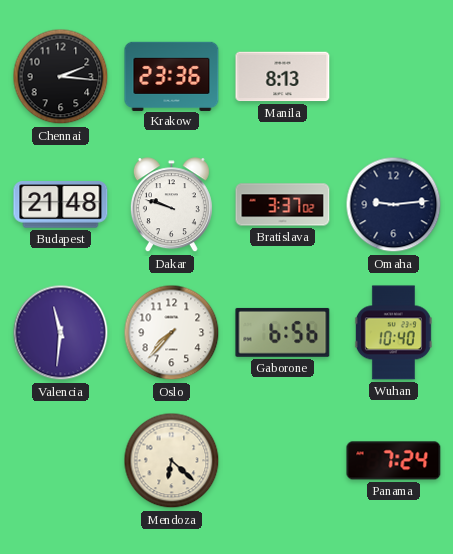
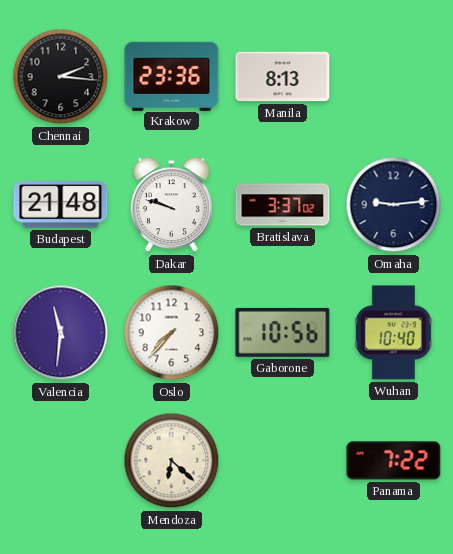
Gaborone: 6:56 -> 10:56 (283, 332)
Panama: 7:24 -> 7:22 (394, 461)
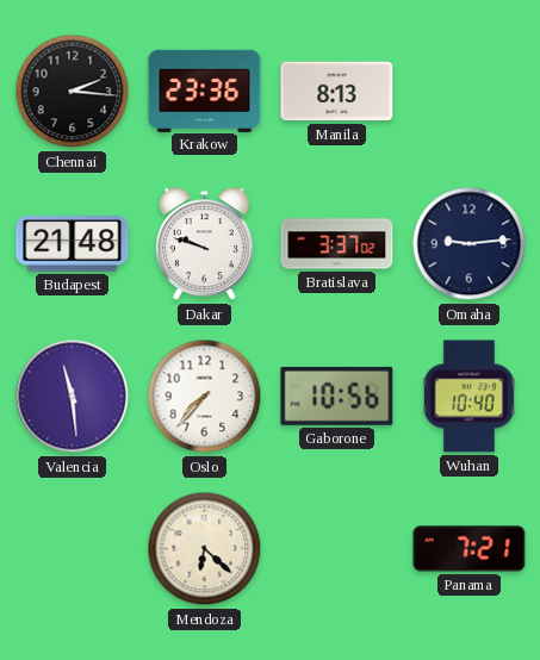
Valencia: 11:31 -> 11:29 (73, 397)
Panama: 7:22 -> 7:21 (470, 549)
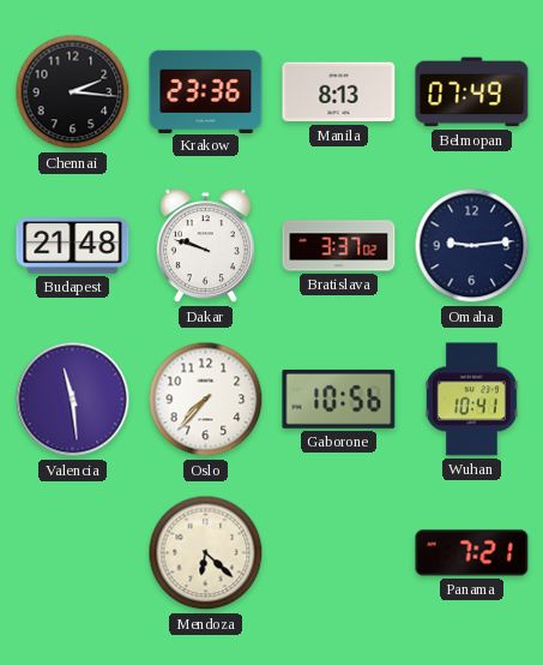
Belmopan: none -> 07:49 (472, 92)
Wuhan: 10:40 -> 10:41 (471, 400)
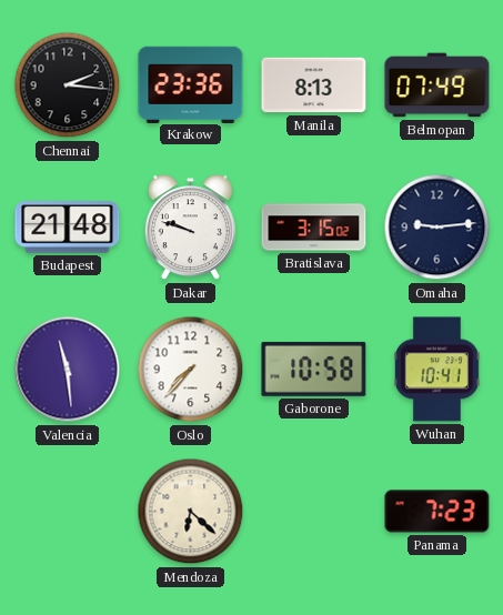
Bratislava: 3:37 -> 3:15 (314, 228)
Gaborone: 10:56 -> 10:58 (314, 369)
Panama: 7:21 -> 7:23 (437, 512)
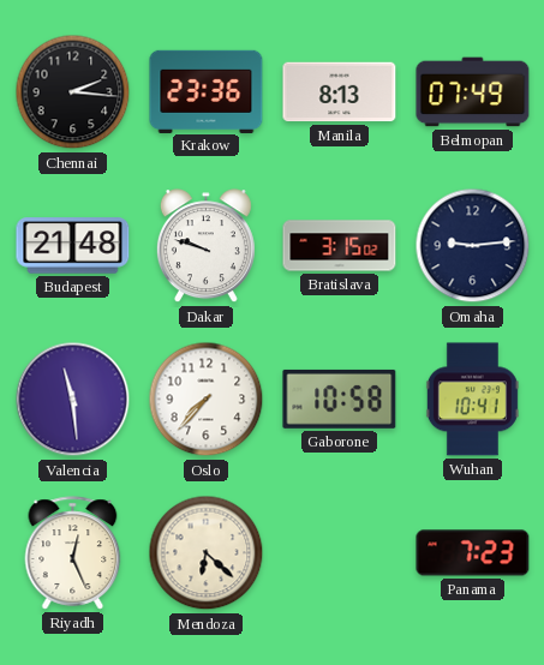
Riyadh: none -> 12:26 (73, 553)
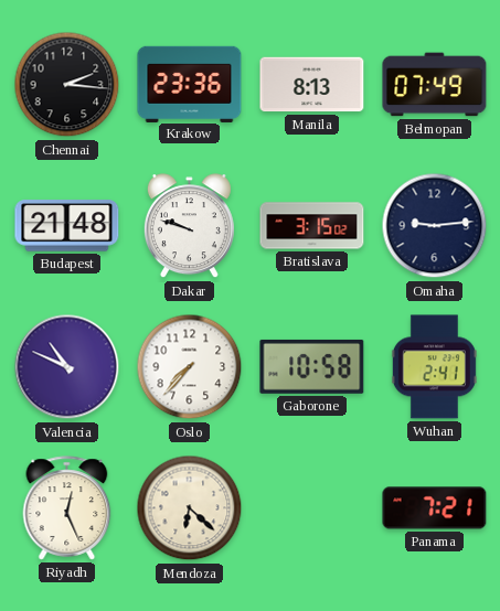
Valencia: 11:29 -> 10:49 (67, 367)
Wuhan: 10:41 -> 2:41 (434, 367)
Panama: 7:23 -> 7:21 (435, 508)
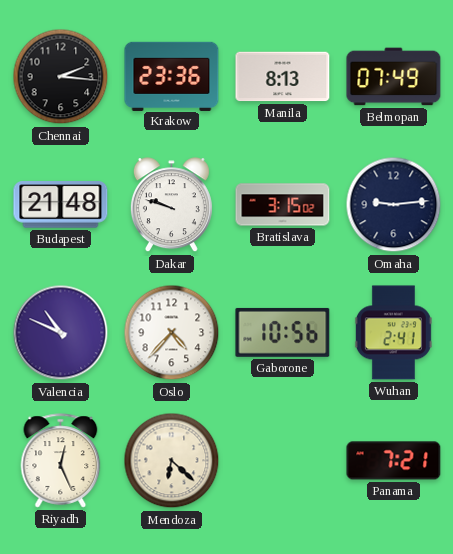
Oslo: 7:37 -> 4:37 (172, 333)
Gaborone: 10:58 -> 10:56 (283, 332)
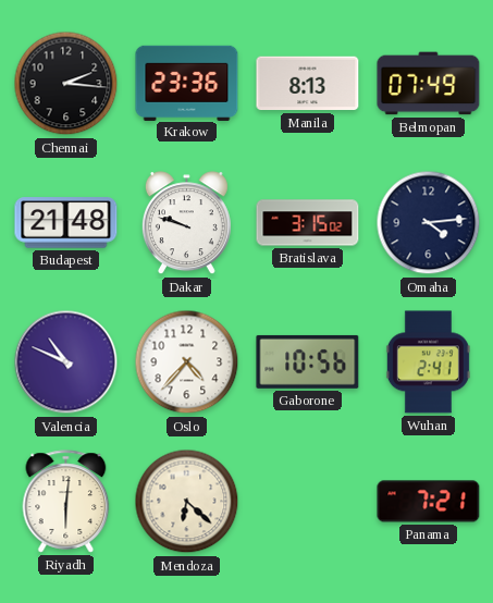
Omaha: 9:14 -> 4:14 (429, 223)
Riyadh: 12:26 -> 6:01 (66, 502)
